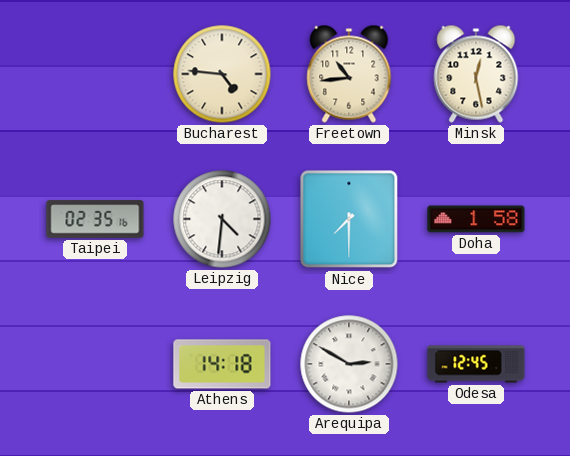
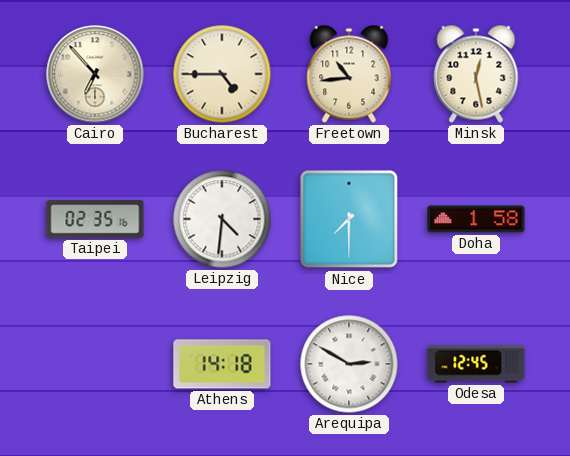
Cairo: none -> 6:53 (95, 74)
Bucharest: 4:46 -> 4:45 (222, 74)
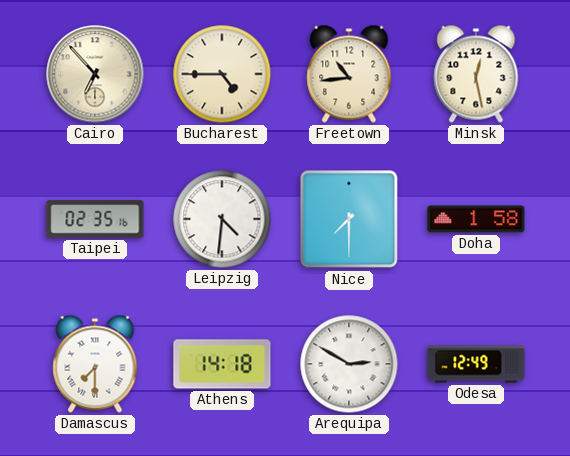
Damascus: none -> 7:30 (95, 364)
Odesa: 12:45 -> 12:49 (476, 364)
